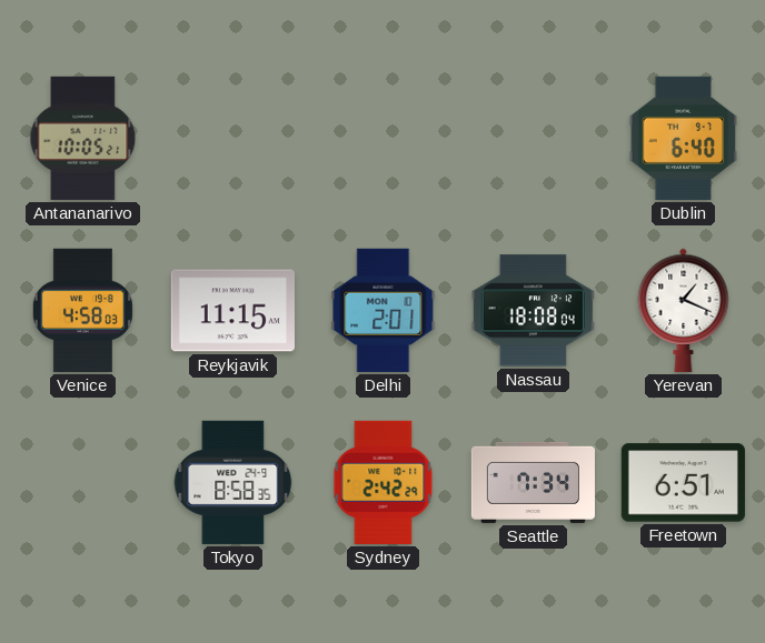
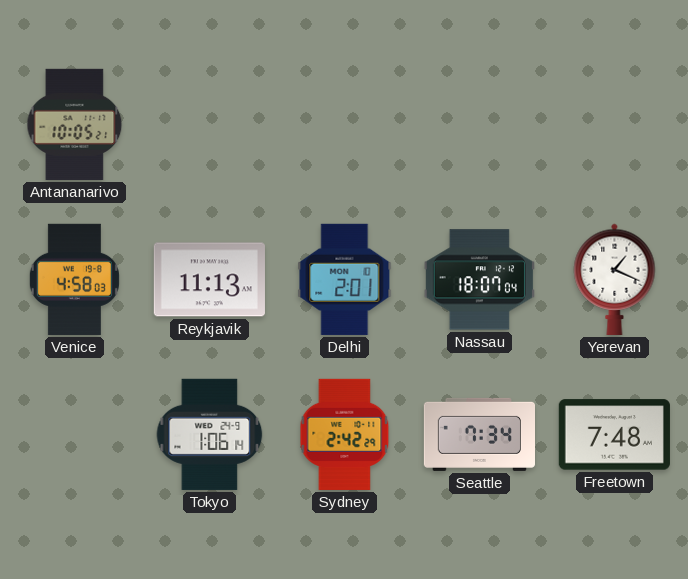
Dublin: 6:40 -> none (684, 138)
Reykjavik: 11:15 -> 11:13 (209, 280)
Nassau: 18:08 -> 18:07 (479, 280)
Tokyo: 8:58 -> 1:06 (210, 434)
Freetown: 6:51 -> 7:48 (614, 435)
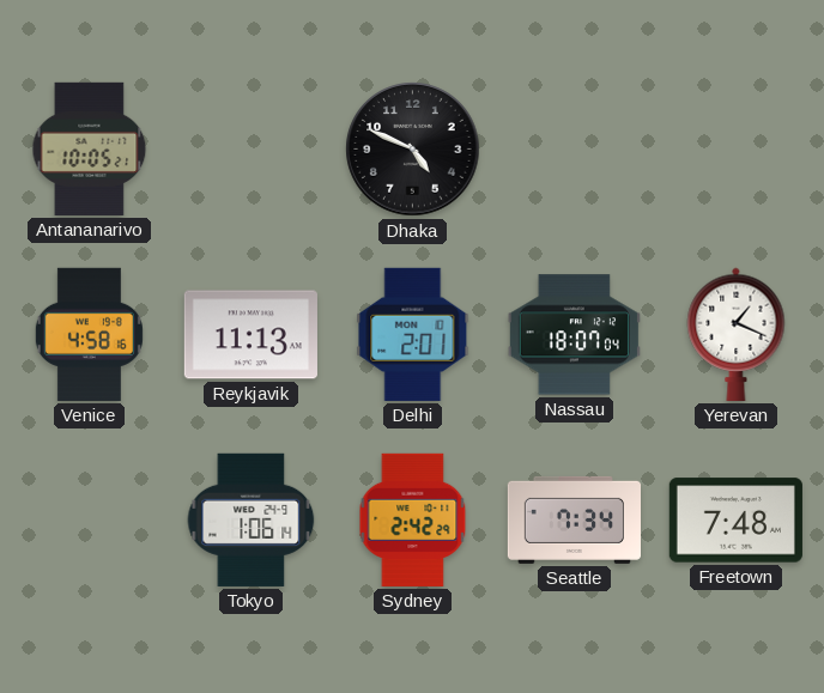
Dhaka: none -> 4:49 (413, 150)
Venice: 4:58:03 -> 4:58:16 (89, 334)
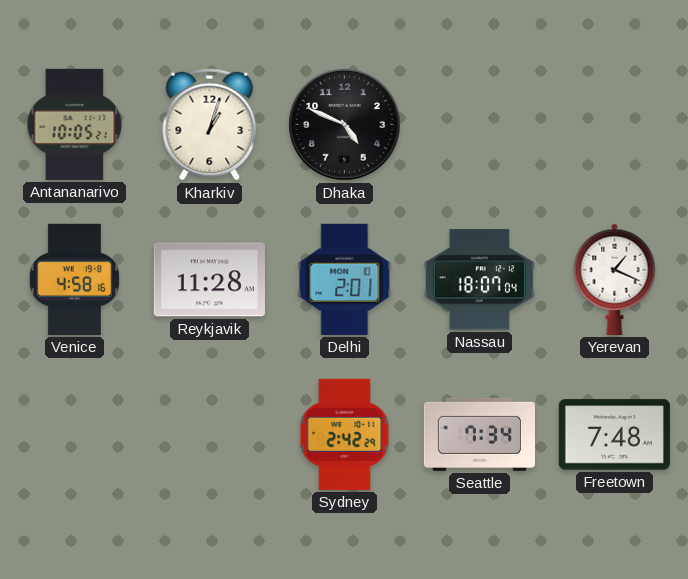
Kharkiv: none -> 1:03 (210, 125)
Reykjavik: 11:13 -> 11:28 (209, 280)
Tokyo: 1:06 -> none (252, 519)
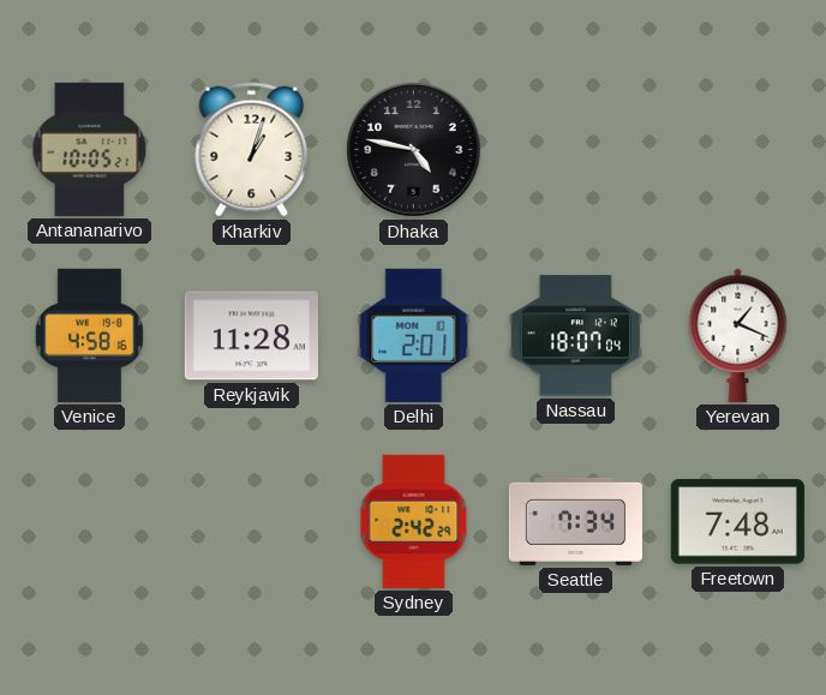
Dhaka: 4:49 -> 4:47 (414, 150)
